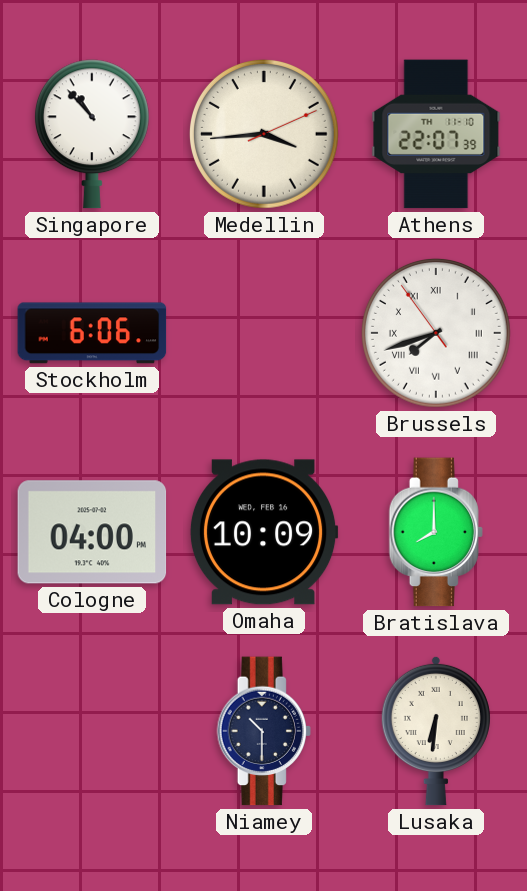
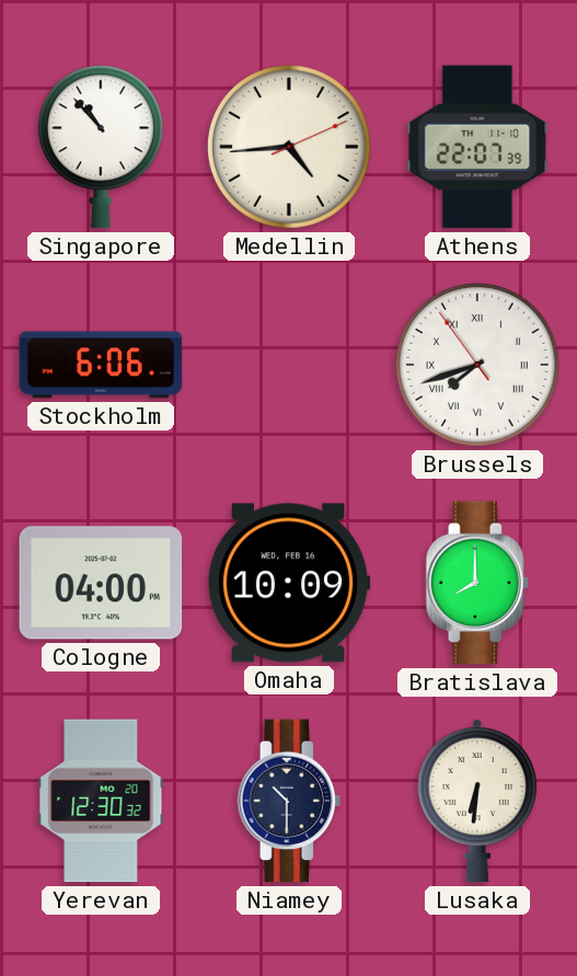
Medellin: 3:44 -> 4:44 (289, 147)
Yerevan: none -> 12:30 (101, 801)
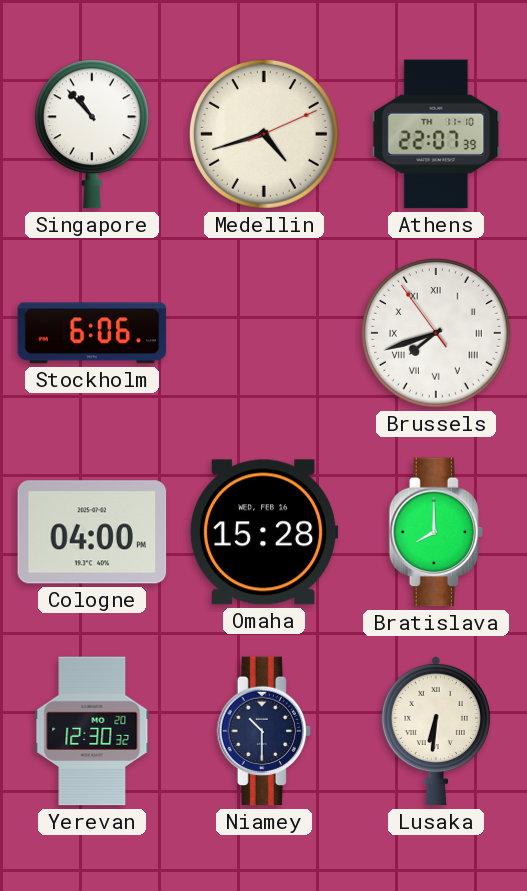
Medellin: 4:44 -> 4:42 (264, 134)
Omaha: 10:09 -> 15:28 (264, 532)
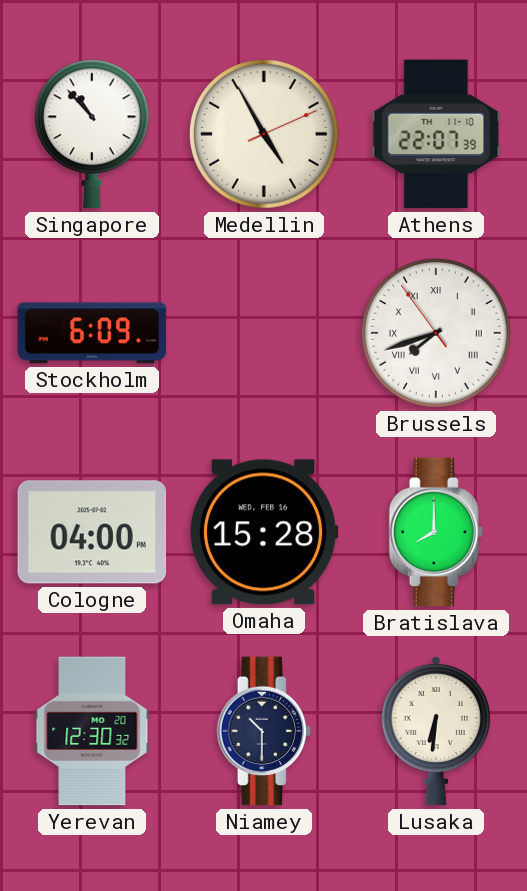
Medellin: 4:42 -> 4:55 (264, 134)
Stockholm: 6:06 -> 6:09 (92, 333)
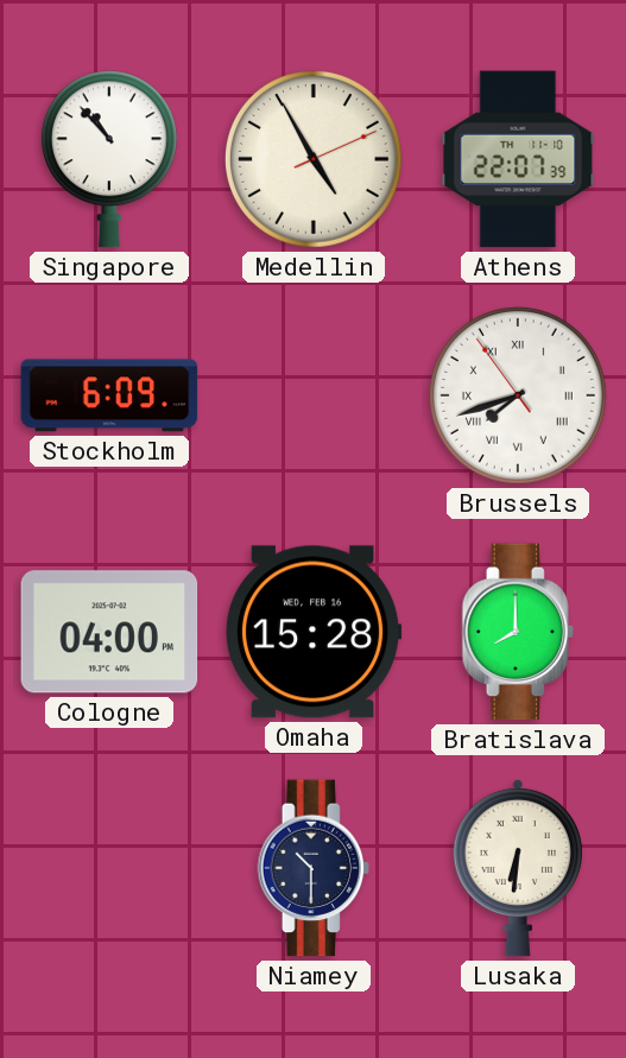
Yerevan: 12:30 -> none (92, 731)
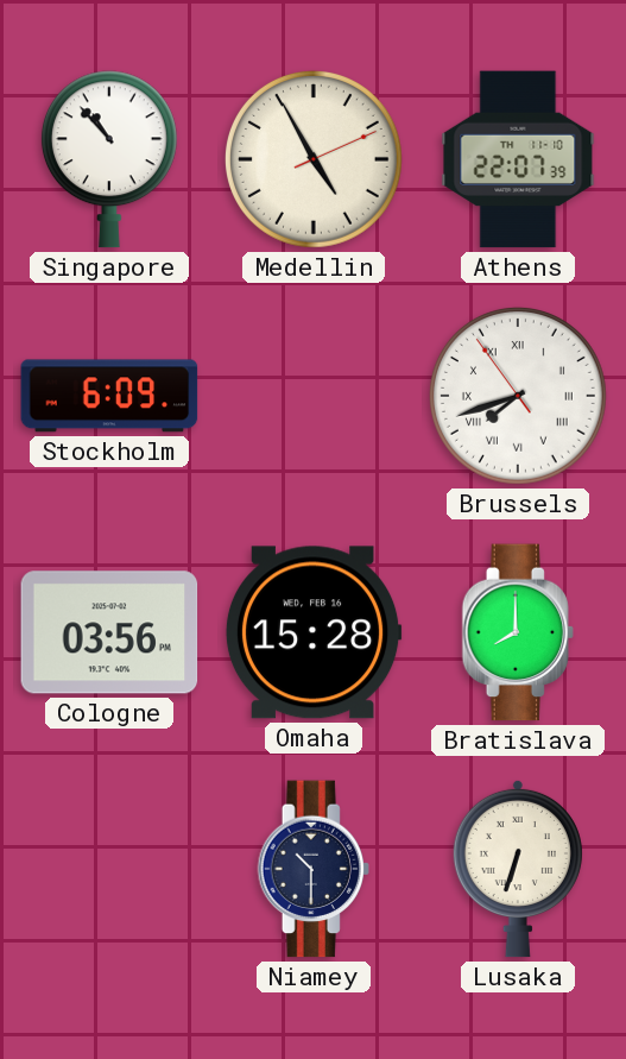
Cologne: 04:00 -> 03:56 (109, 632)
Lusaka: 6:31 -> 6:33 (518, 869)
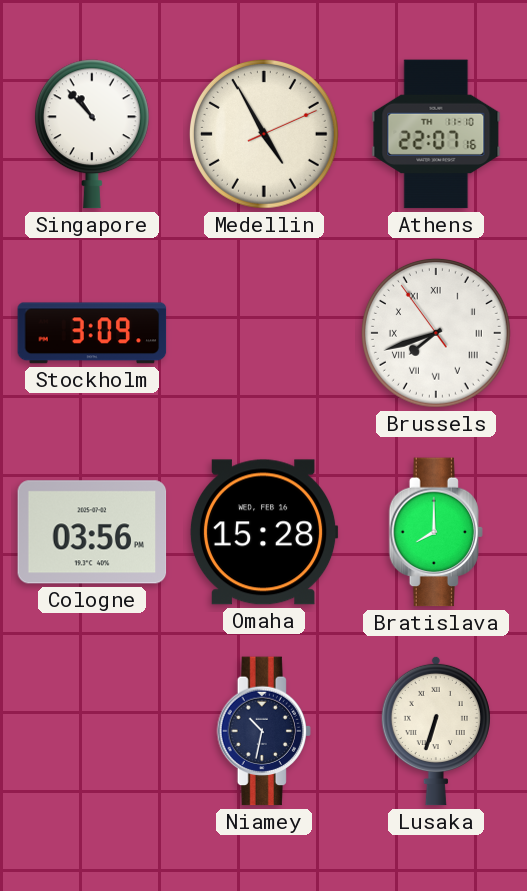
Athens: 22:07:39 -> 22:07:16 (436, 134)
Stockholm: 6:09 -> 3:09 (92, 333)
Niamey: 10:30 -> 10:32 (264, 731)
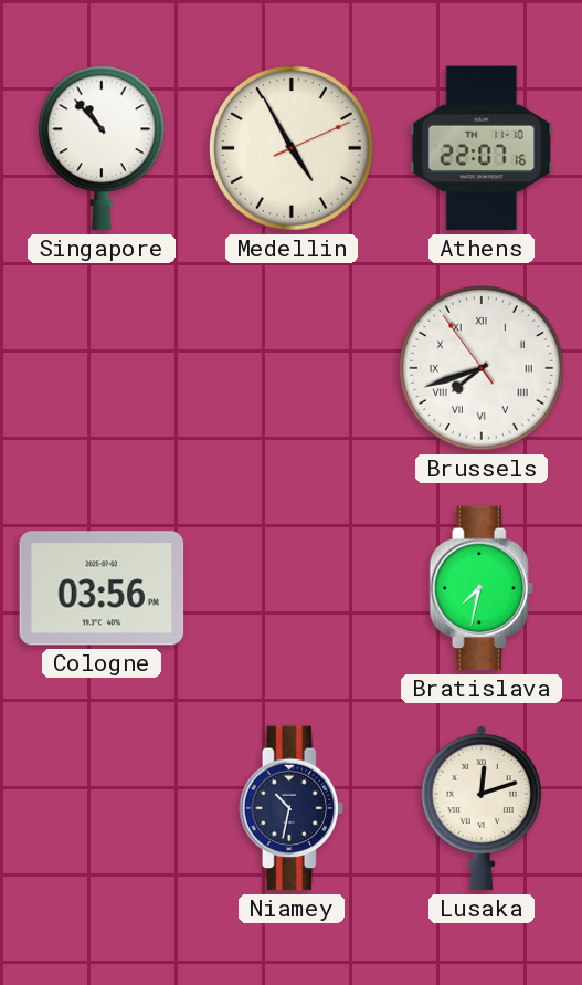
Stockholm: 3:09 -> none (92, 333)
Omaha: 15:28 -> none (264, 532)
Bratislava: 8:00 -> 7:32 (482, 588)
Lusaka: 6:33 -> 12:12 (482, 808)
